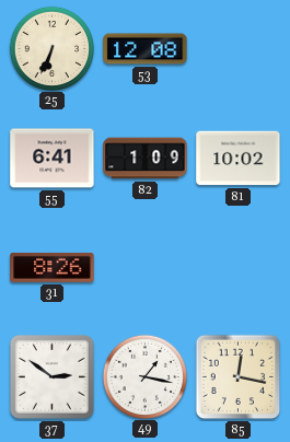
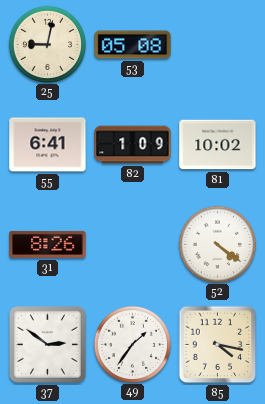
25: 6:34 -> 9:02 (47, 44)
53: 12:08 -> 05:08 (133, 45)
52: none -> 4:21 (217, 244)
49: 1:17 -> 1:36 (132, 344)
85: 12:17 -> 4:17 (218, 345)
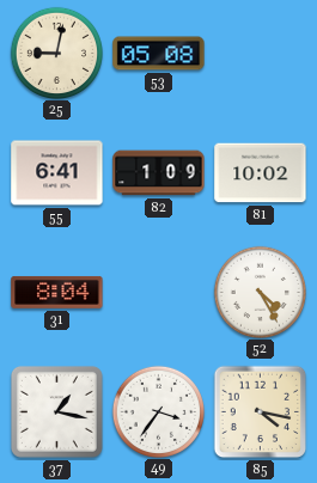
31: 8:26 -> 8:04 (57, 292)
52: 4:21 -> 4:25 (260, 292)
37: 2:51 -> 1:17 (56, 411)
49: 1:36 -> 3:36 (158, 411)
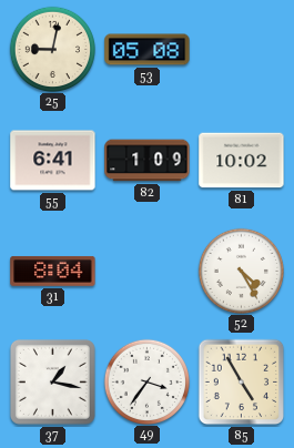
85: 4:17 -> 4:55 (242, 383)
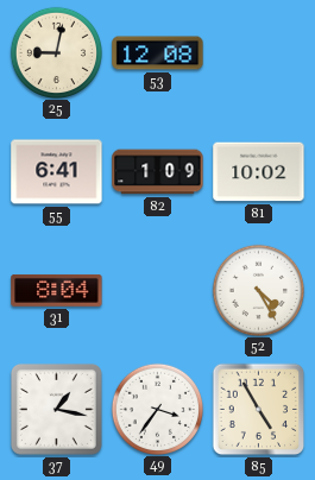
53: 05:08 -> 12:08 (158, 53)
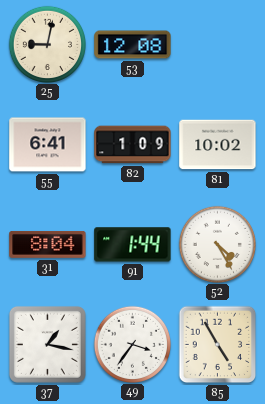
91: none -> 1:44 (133, 245)
